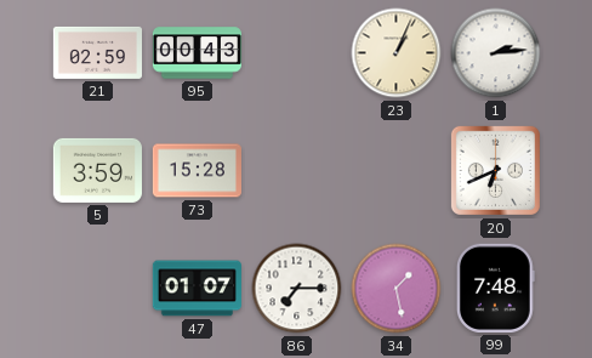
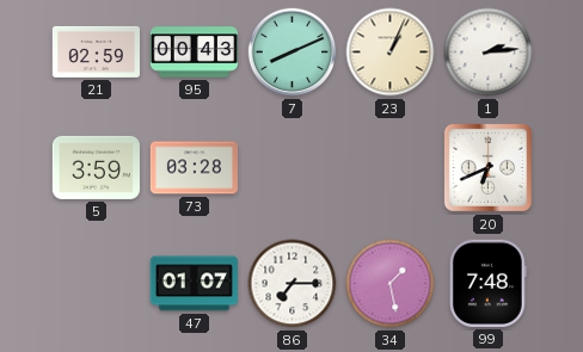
7: none -> 8:11 (293, 53)
73: 15:28 -> 03:28 (194, 168)
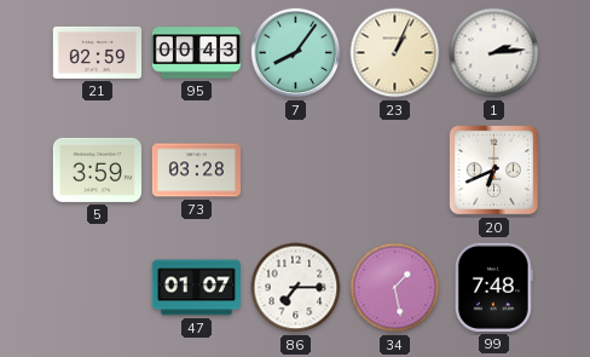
7: 8:11 -> 8:06 (296, 53)
